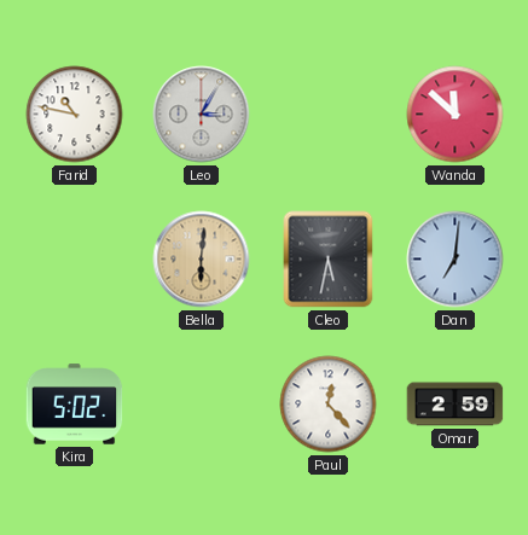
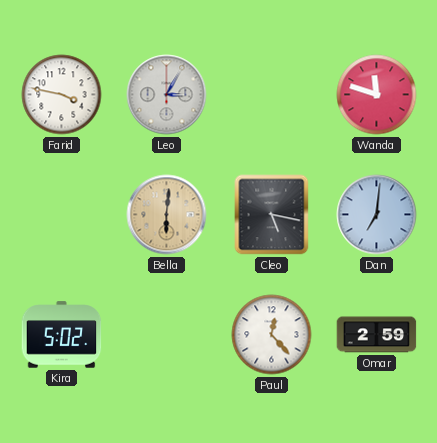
Farid: 10:47 -> 3:47 (62, 95)
Wanda: 11:52 -> 11:48 (377, 95)
Cleo: 5:32 -> 5:17 (272, 215)
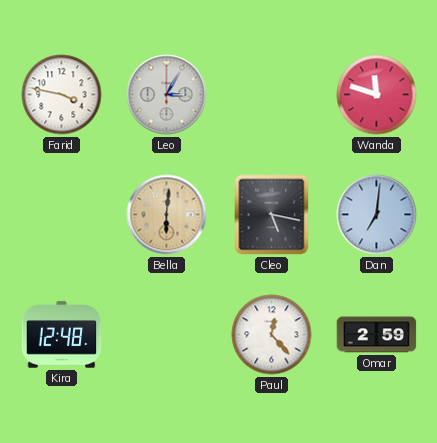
Kira: 5:02 -> 12:48 (62, 335)
